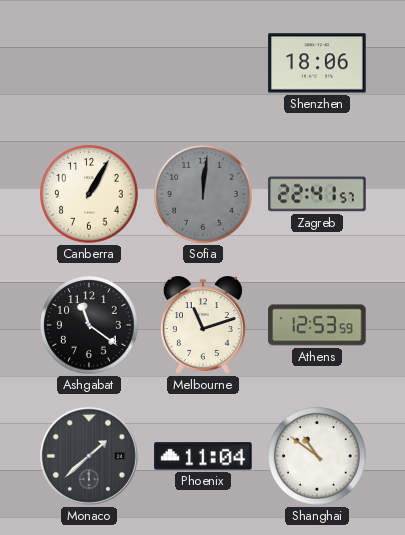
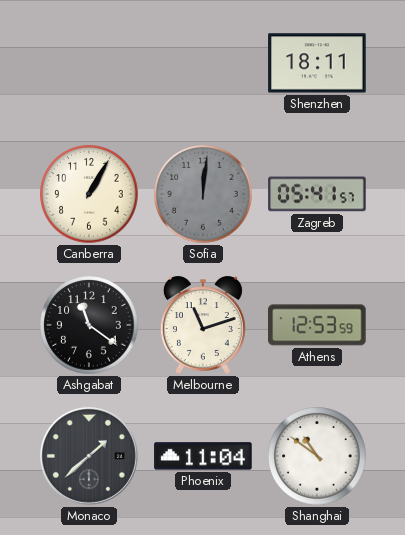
Shenzhen: 18:06 -> 18:11 (317, 63)
Zagreb: 22:41 -> 05:41 (317, 194)
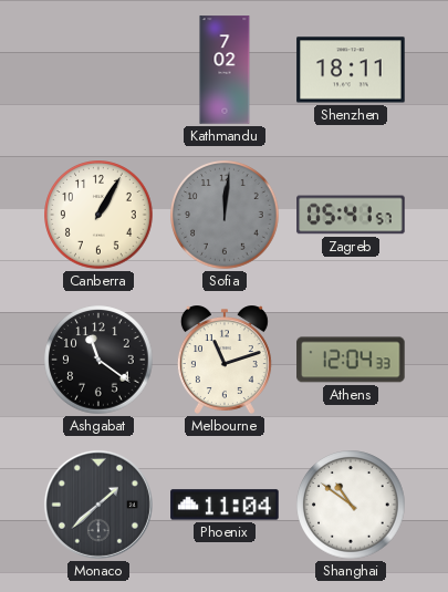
Kathmandu: none -> 7:02 (225, 70)
Athens: 12:53 -> 12:04 (351, 360)
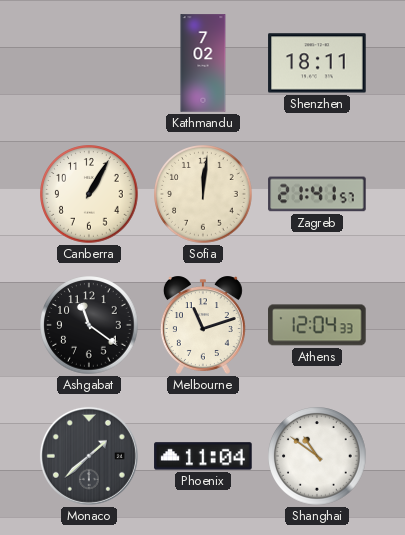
Sofia dial: grey -> cream (203, 194)
Zagreb: 05:41 -> 21:41 (317, 194)
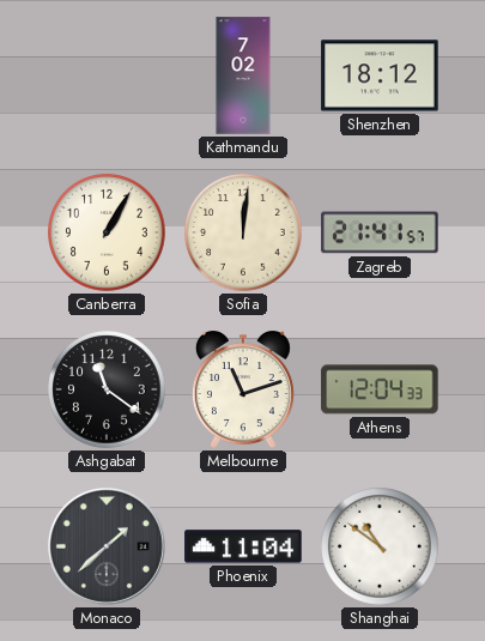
Shenzhen: 18:11 -> 18:12 (380, 75)
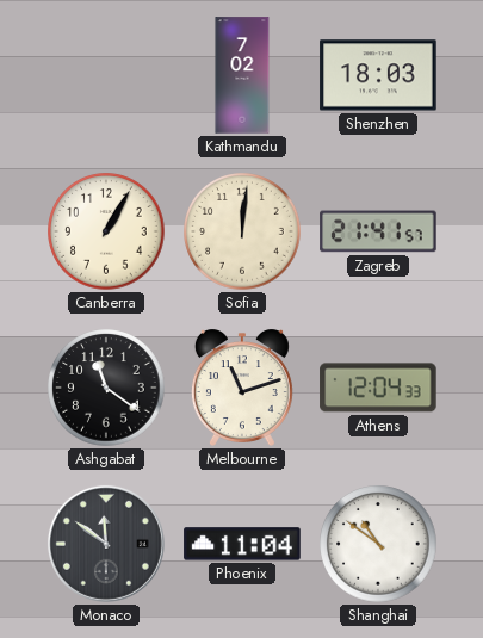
Shenzhen: 18:12 -> 18:03 (378, 75)
Monaco: 1:38 -> 11:51 (106, 544)
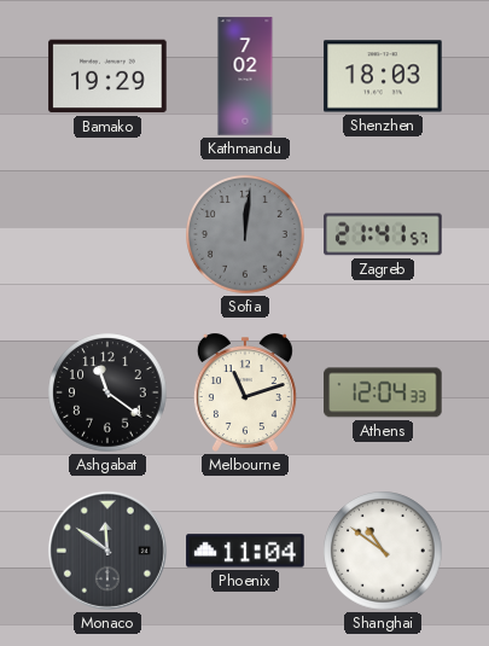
Bamako: none -> 19:29 (107, 76)
Canberra: 1:05 -> none (106, 231)
Sofia dial: cream -> grey (245, 234)
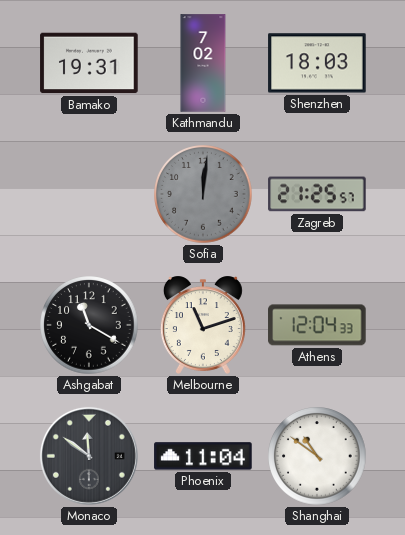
Bamako: 19:29 -> 19:31 (89, 63)
Zagreb: 21:41 -> 21:25 (317, 194)
Ashgabat: 11:21 -> 11:20 (89, 325)
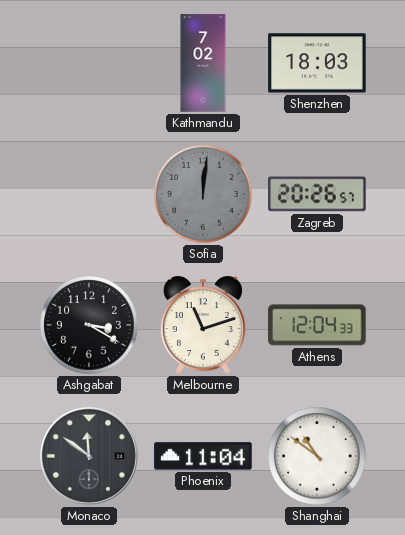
Bamako: 19:31 -> none (89, 63)
Zagreb: 21:25 -> 20:26 (317, 194)
Ashgabat: 11:20 -> 3:20 (89, 325)
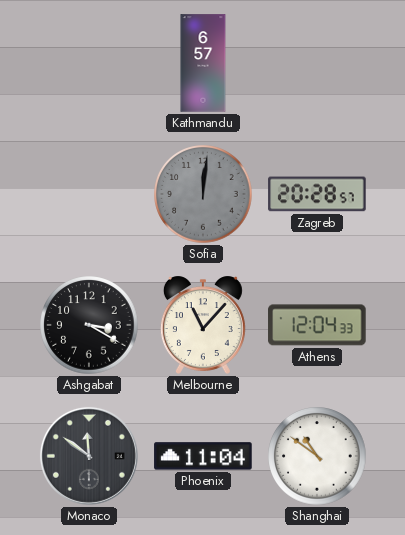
Kathmandu: 7:02 -> 6:57 (203, 63)
Shenzhen: 18:03 -> none (317, 63)
Zagreb: 20:26 -> 20:28 (317, 194)
Melbourne: 11:12 -> 11:07 (203, 325)
